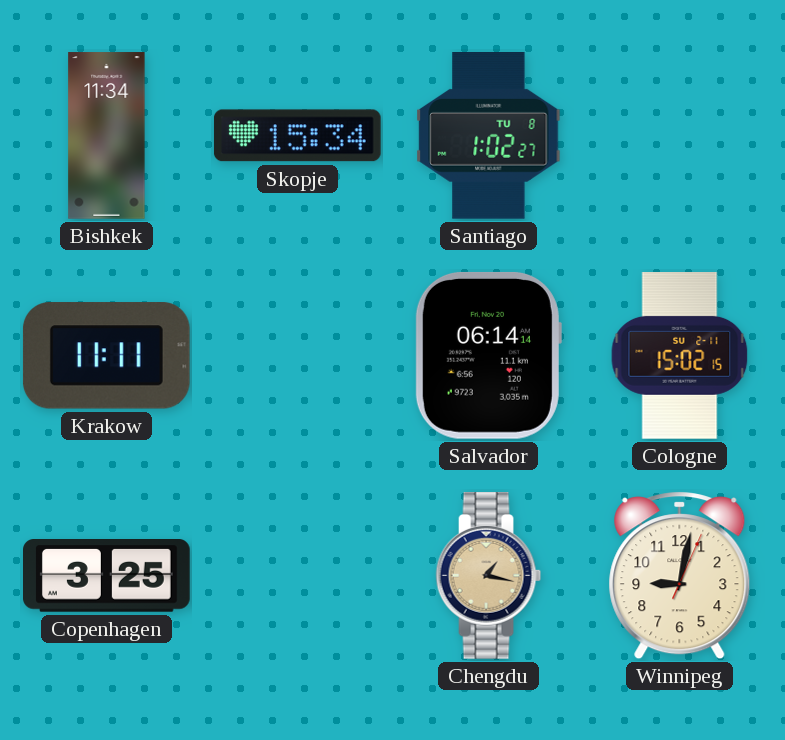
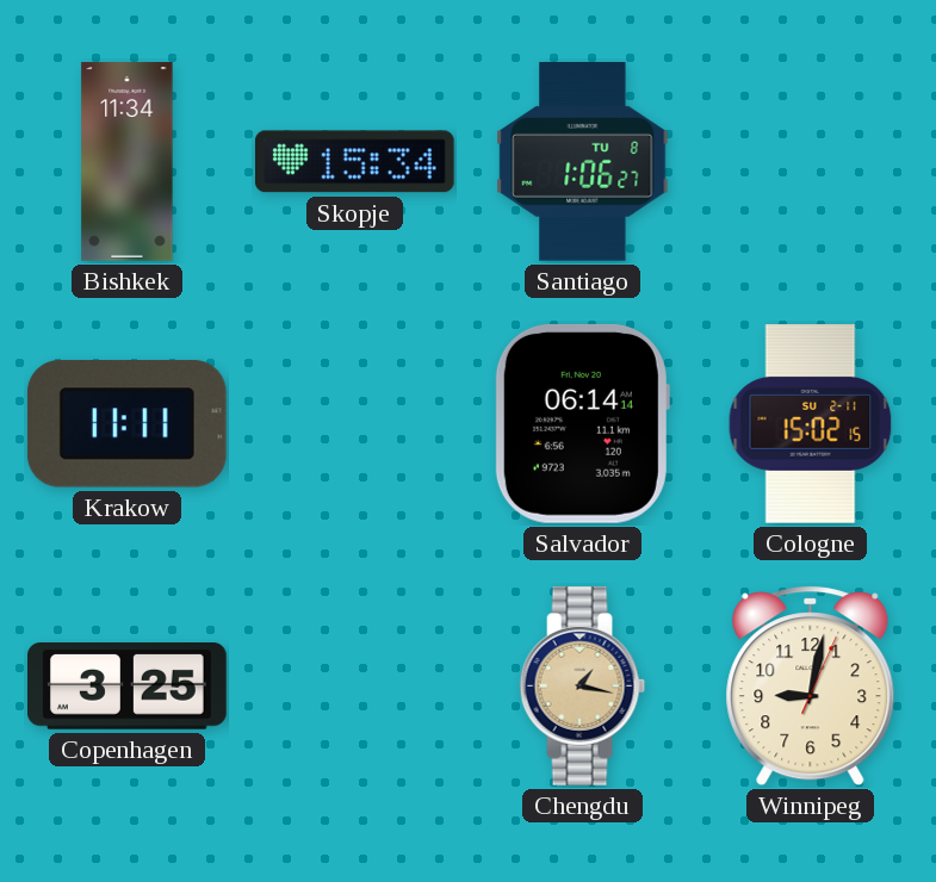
Santiago: 1:02 -> 1:06 (583, 162)
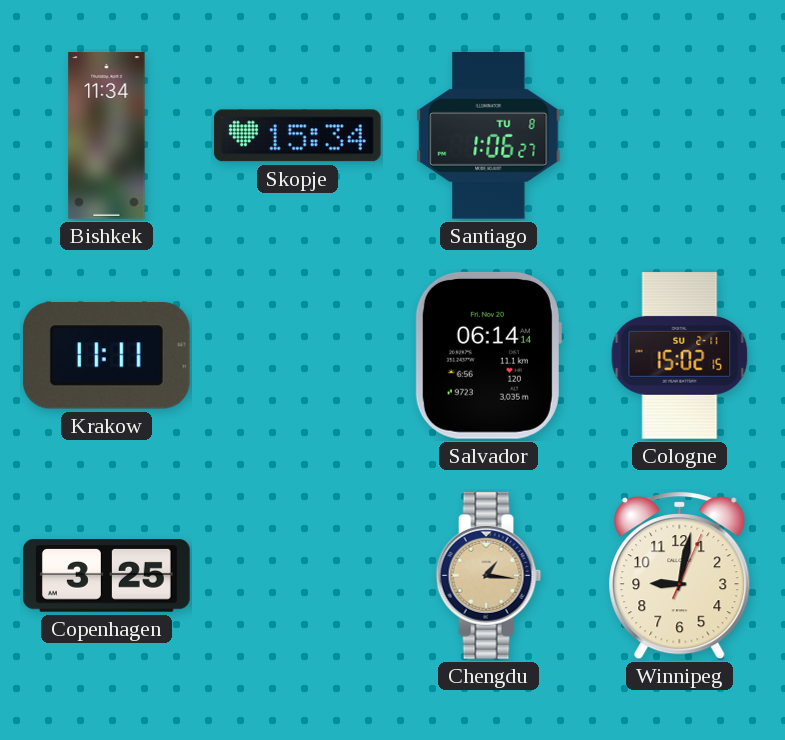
Chengdu: 1:17 -> 1:16 (489, 576)
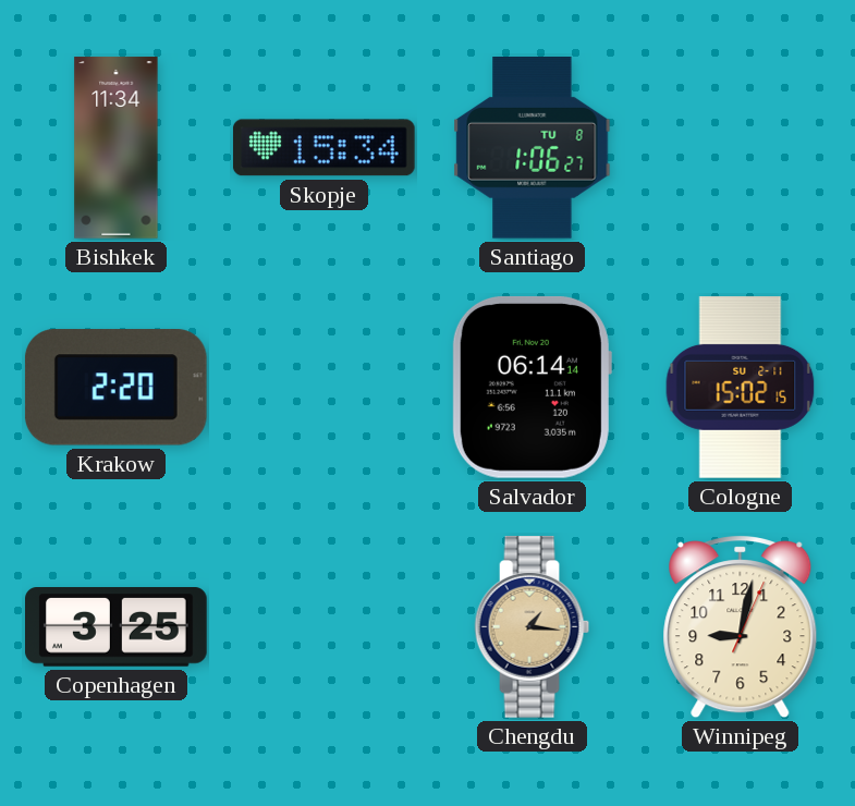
Krakow: 11:11 -> 2:20 (115, 388)
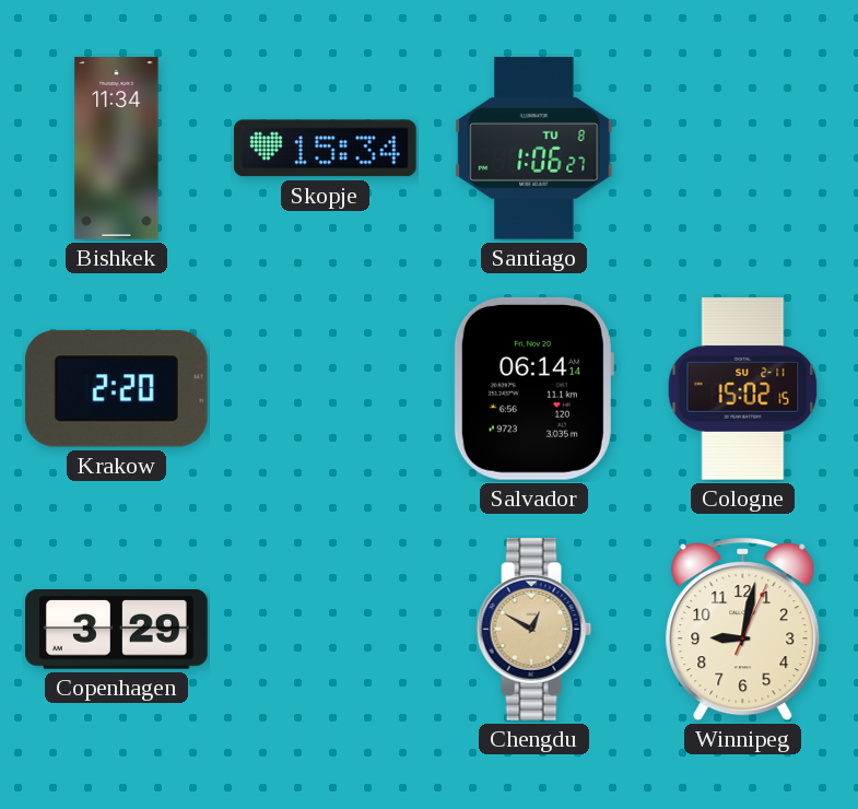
Copenhagen: 3:25 -> 3:29 (117, 630)
Chengdu: 1:16 -> 12:50 (534, 630)
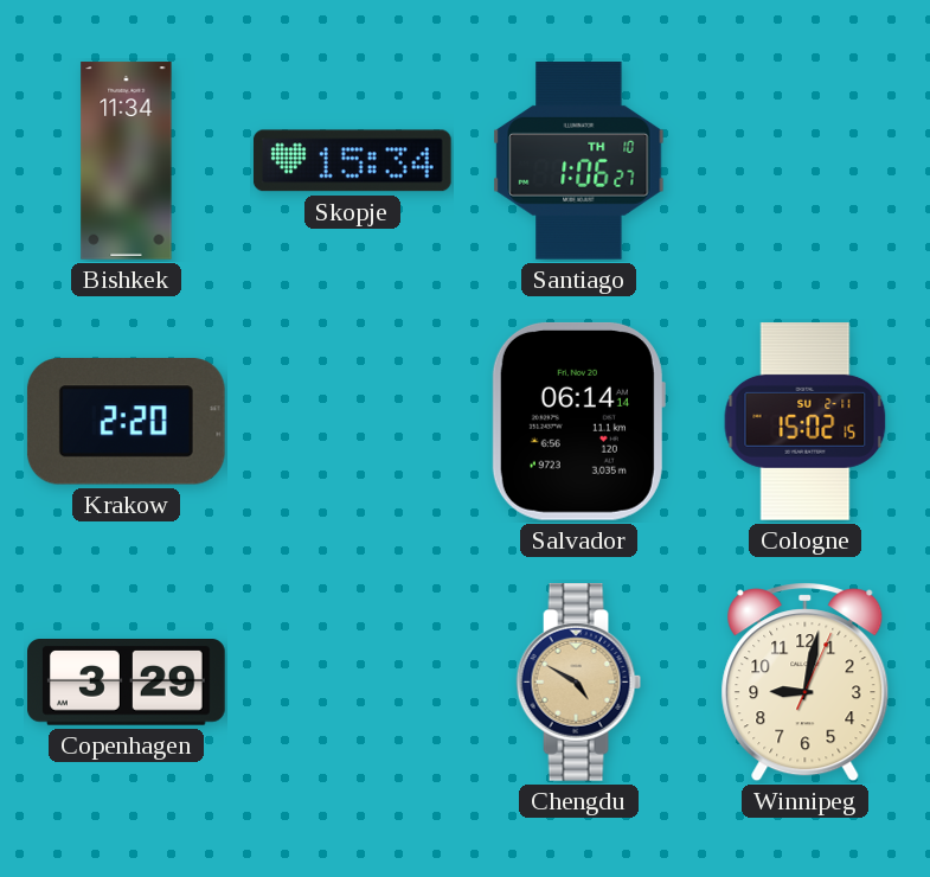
Santiago date: TU 8 -> TH 10 (579, 161)
Chengdu: 12:50 -> 4:50 (579, 683)
